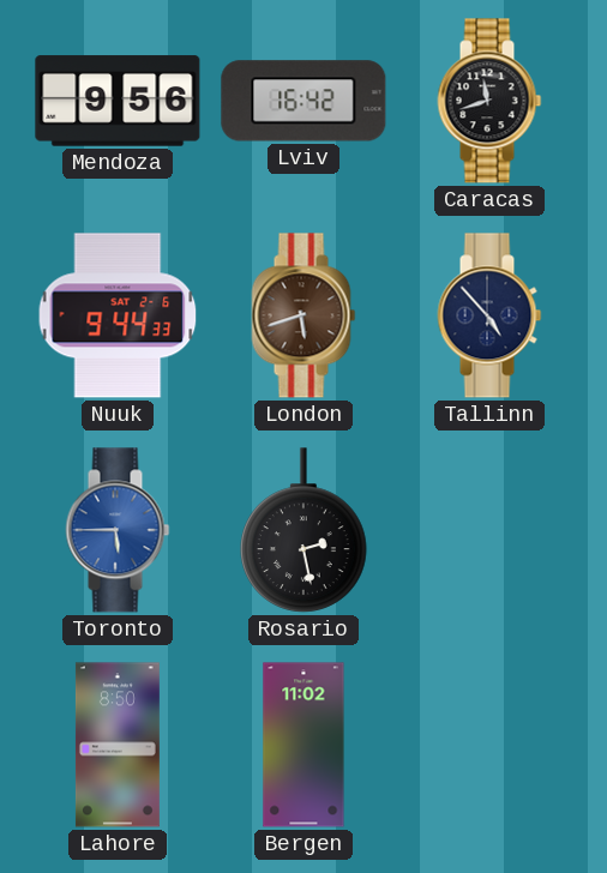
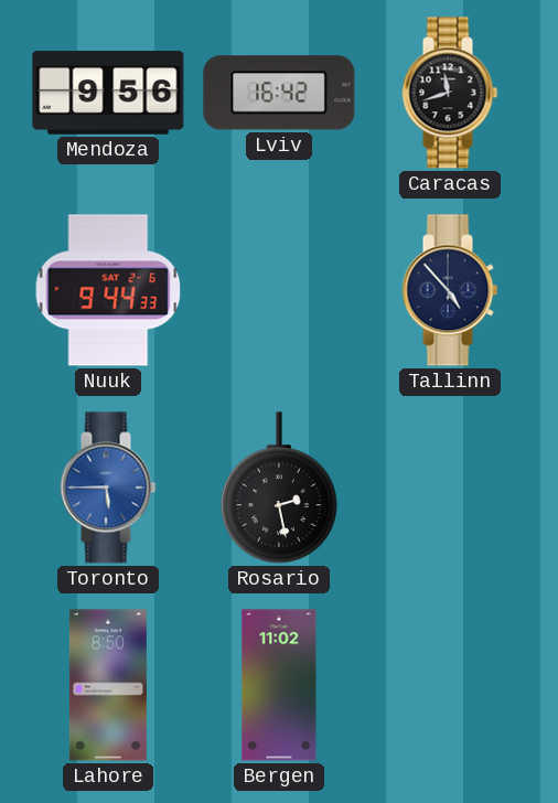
London: 5:42 -> none (303, 315)
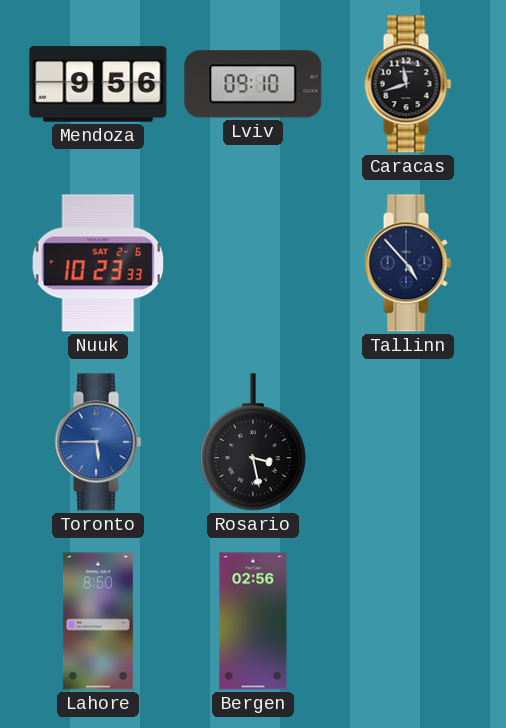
Lviv: 16:42 -> 09:10 (253, 84)
Nuuk: 9:44 -> 10:23 (98, 263)
Rosario: 2:28 -> 3:28 (253, 442)
Bergen: 11:02 -> 02:56 (253, 621)
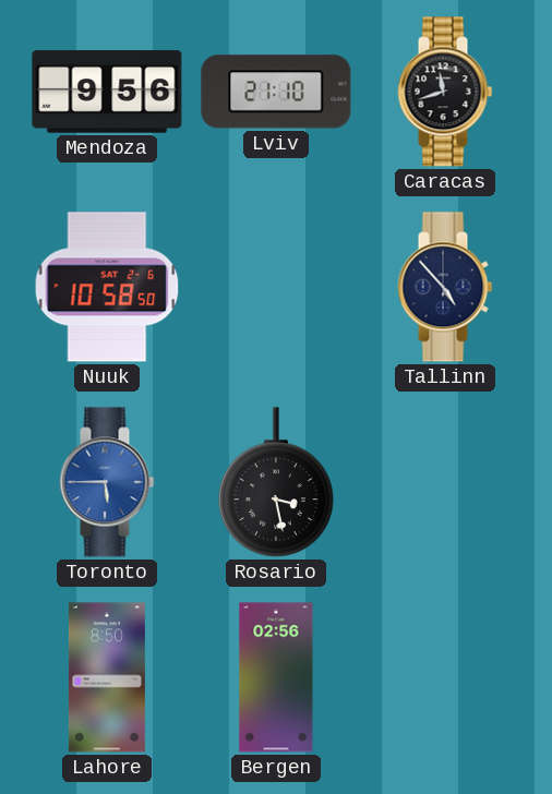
Lviv: 09:10 -> 21:10 (276, 92)
Nuuk: 10:23 -> 10:58 (107, 287)
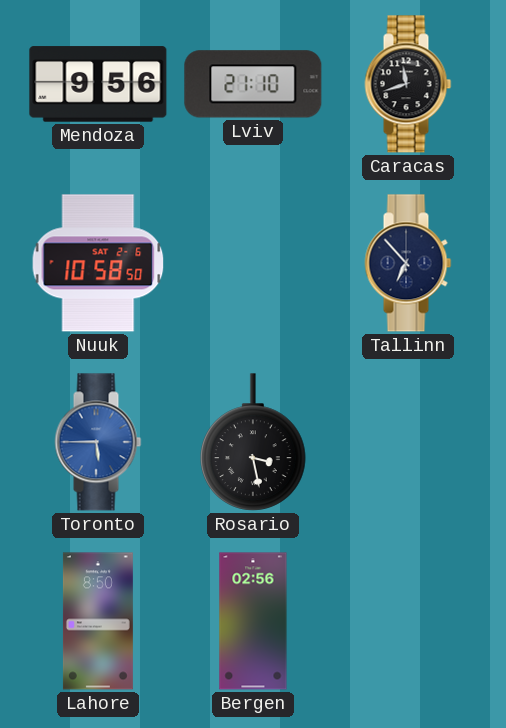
Tallinn: 4:53 -> 6:53 (408, 263)
